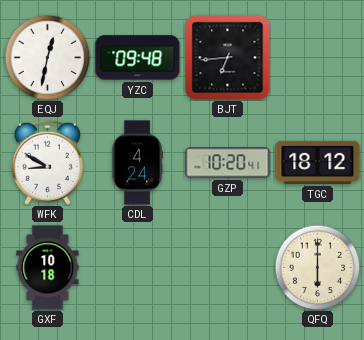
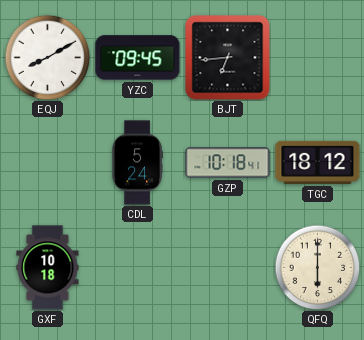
EQJ: 12:32 -> 8:10 (47, 57)
YZC: 09:48 -> 09:45 (138, 58)
WFK: 8:50 -> none (47, 162)
CDL: 4:24 -> 5:24 (137, 163)
GZP: 10:20 -> 10:18 (228, 163)
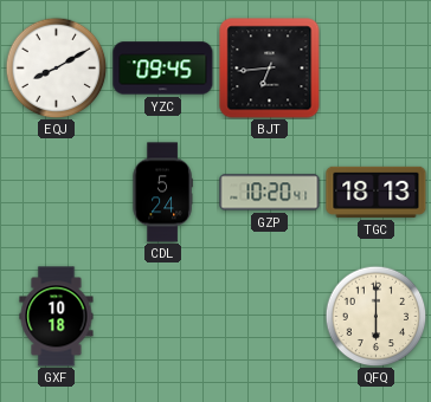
GZP: 10:18 -> 10:20 (270, 193)
TGC: 18:12 -> 18:13 (377, 192)
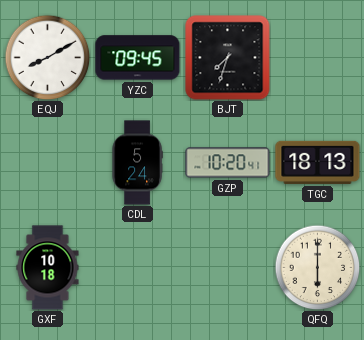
BJT: 6:44 -> 7:33 (228, 58)
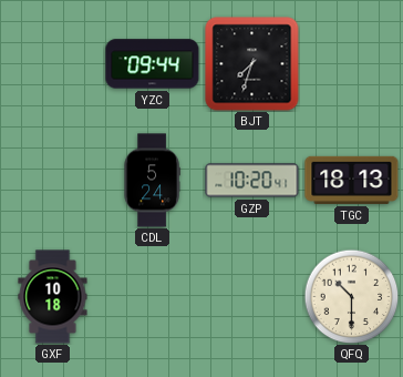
EQJ: 8:10 -> none (47, 57)
YZC: 09:45 -> 09:44 (153, 64)
QFQ: 6:00 -> 10:30 (351, 296)
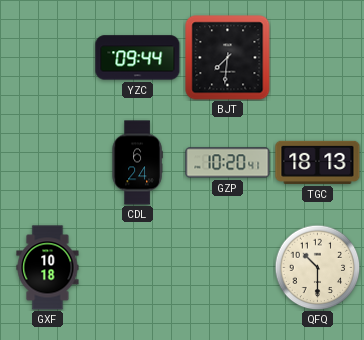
BJT: 7:33 -> 7:31 (228, 58)
CDL: 5:24 -> 6:24 (137, 163)
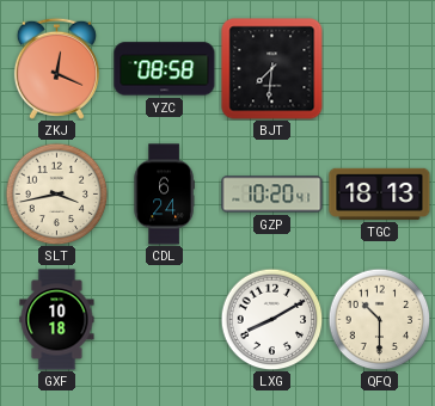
ZKJ: none -> 12:19 (56, 68)
YZC: 09:44 -> 08:58 (165, 69)
SLT: none -> 3:43 (56, 193)
LXG: none -> 8:10 (271, 319)
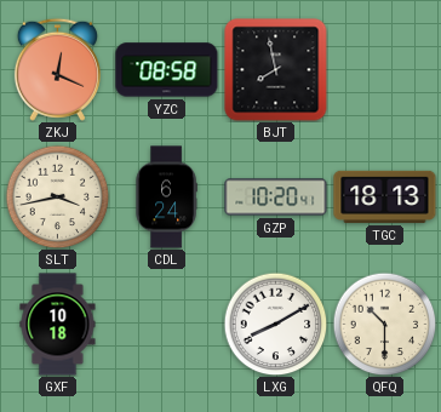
BJT: 7:31 -> 7:58 (276, 70)
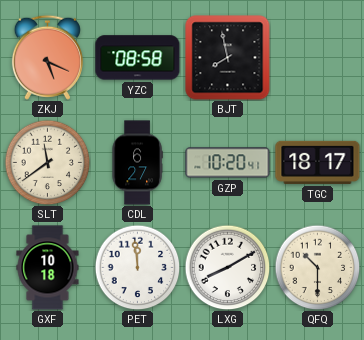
ZKJ: 12:19 -> 5:19 (47, 57)
SLT: 3:43 -> 11:39 (47, 162)
CDL: 6:24 -> 6:27 (137, 163)
TGC: 18:13 -> 18:17 (318, 162)
PET: none -> 11:59 (137, 267)
